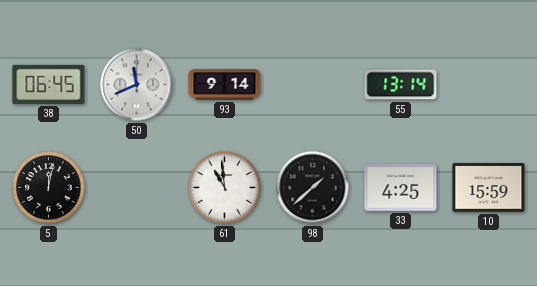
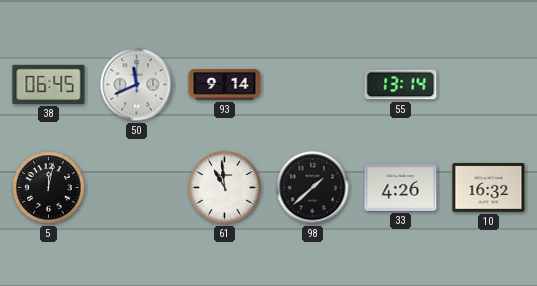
33: 4:25 -> 4:26 (401, 188)
10: 15:59 -> 16:32 (489, 188)
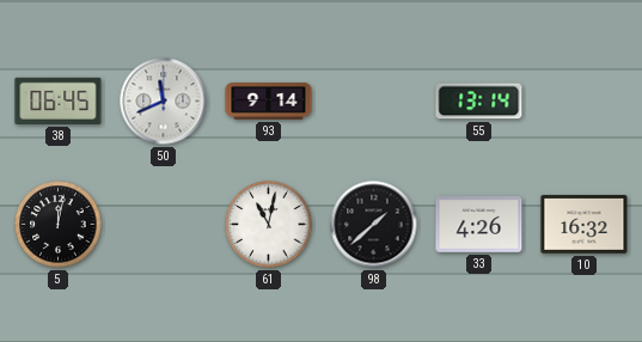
61: 10:59 -> 11:02 (269, 225)
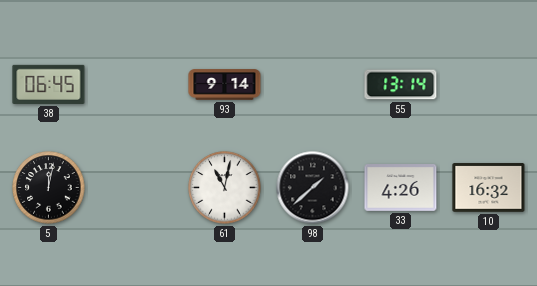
50: 11:41 -> none (164, 102)
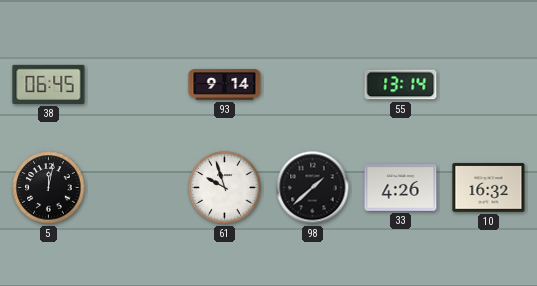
61: 11:02 -> 9:57 (225, 188)
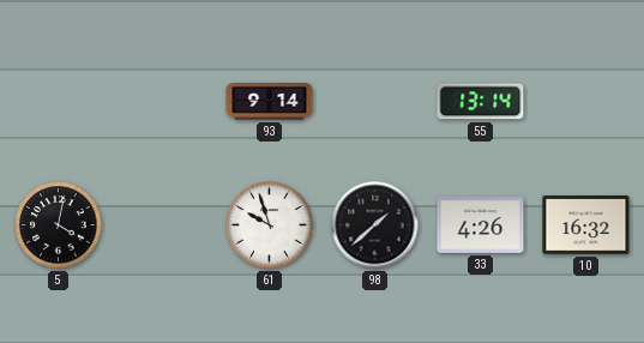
38: 06:45 -> none (49, 84)
5: 12:02 -> 4:02 (59, 225)
